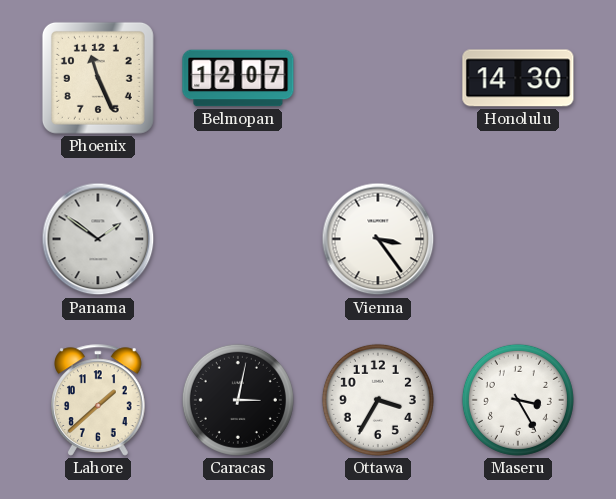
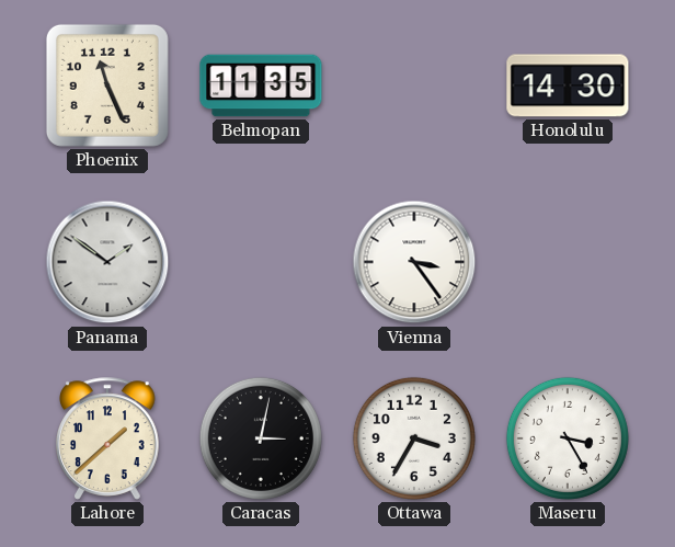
Belmopan: 12:07 -> 11:35 (261, 86)
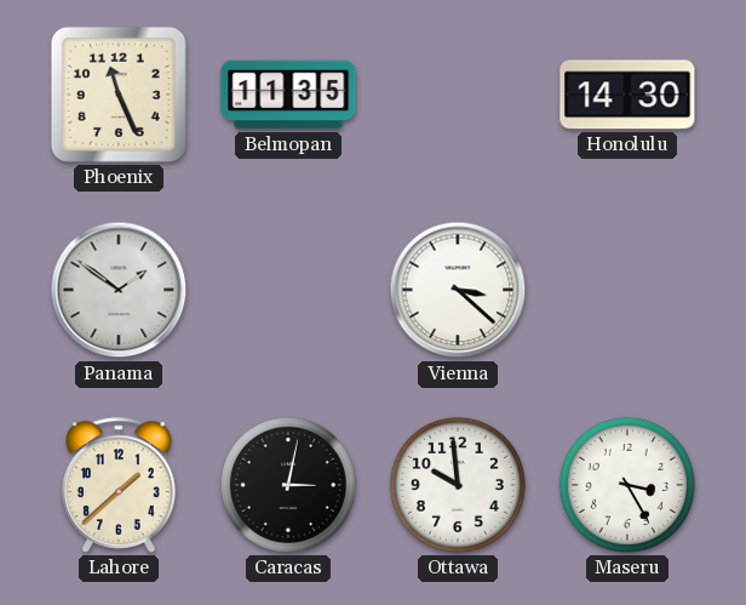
Vienna: 3:24 -> 3:22 (458, 290)
Ottawa: 3:35 -> 9:59 (458, 485)
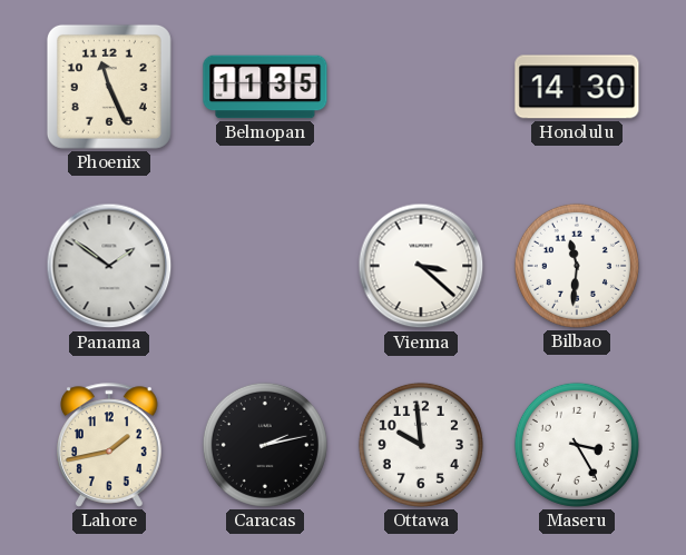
Bilbao: none -> 11:31 (577, 266)
Lahore: 1:38 -> 1:43 (109, 445)
Caracas: 3:02 -> 2:13 (265, 445)
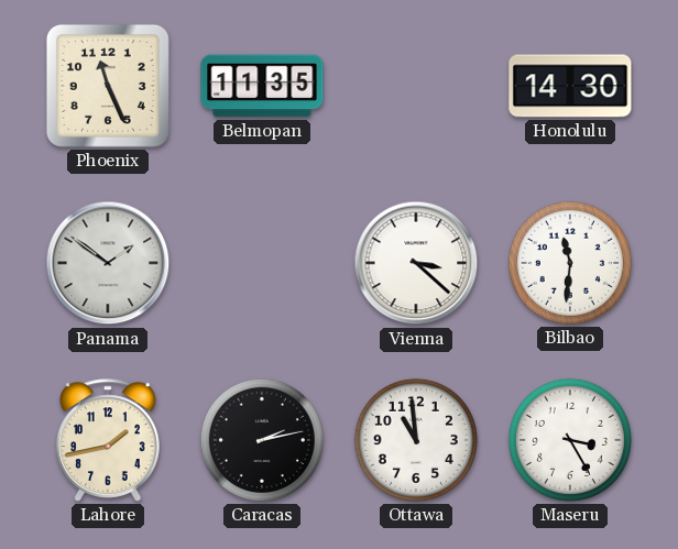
Ottawa: 9:59 -> 10:59 (416, 440)
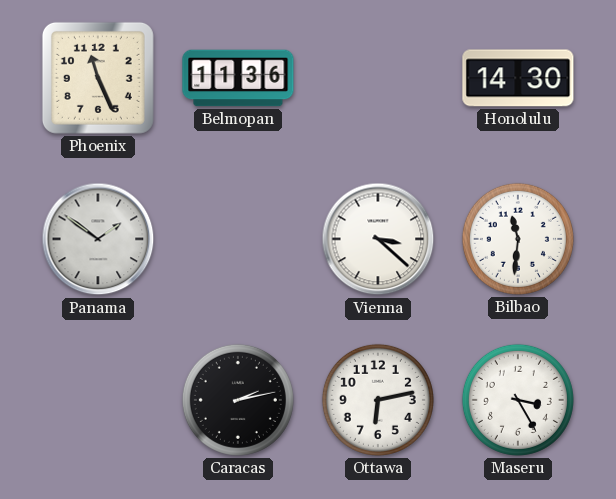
Belmopan: 11:35 -> 11:36 (238, 78)
Lahore: 1:43 -> none (108, 440)
Ottawa: 10:59 -> 6:13 (378, 400)
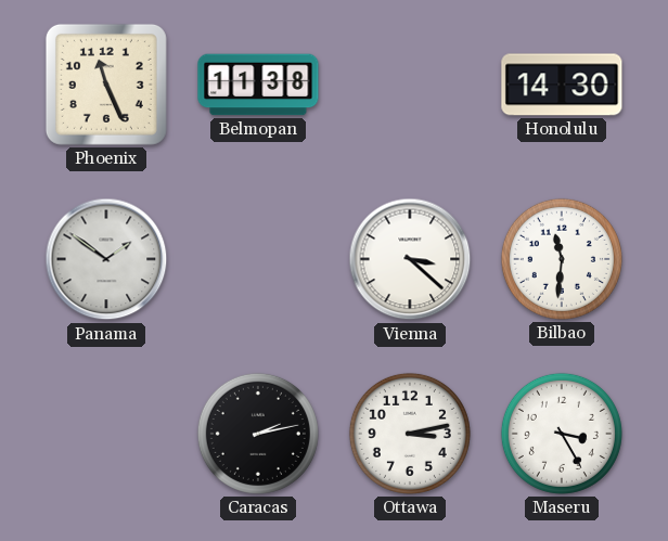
Belmopan: 11:36 -> 11:38 (258, 85)
Ottawa: 6:13 -> 3:13 (410, 434)
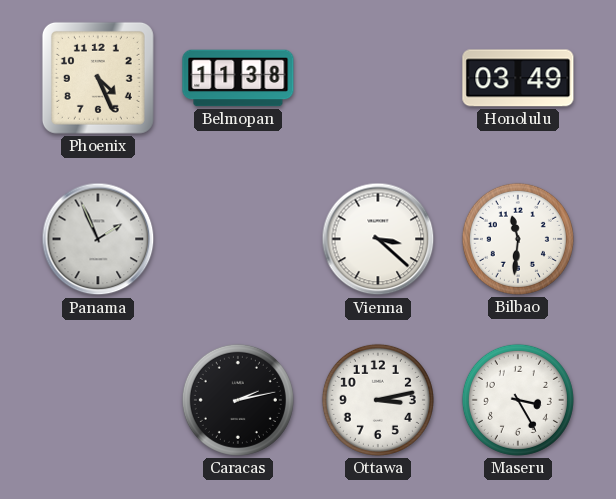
Phoenix: 11:26 -> 4:26 (98, 78)
Honolulu: 14:30 -> 03:49 (518, 78)
Panama: 1:51 -> 1:56 (98, 239)
